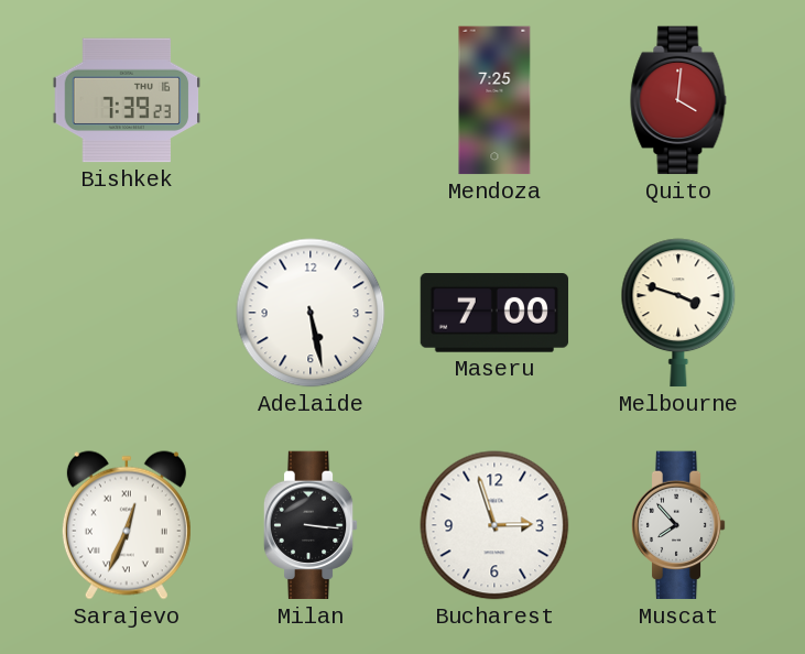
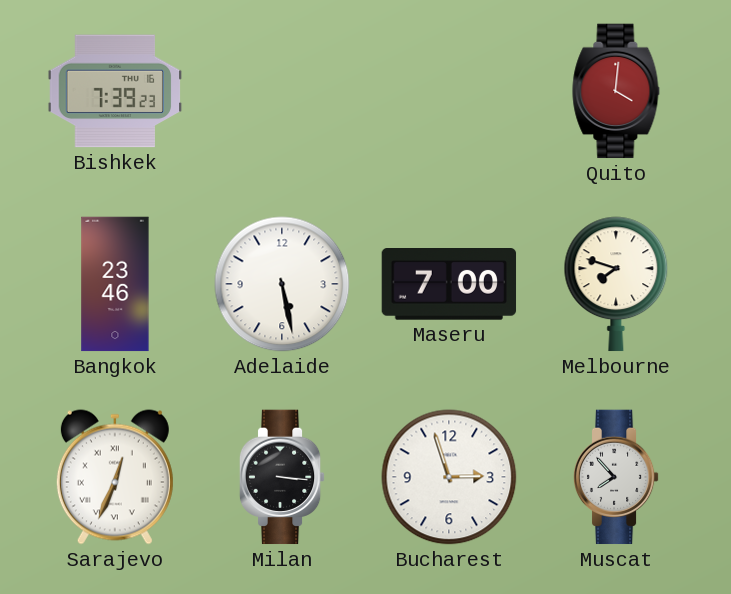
Mendoza: 7:25 -> none (494, 100)
Bangkok: none -> 23:46 (115, 284)
Melbourne: 3:48 -> 7:48 (616, 284)
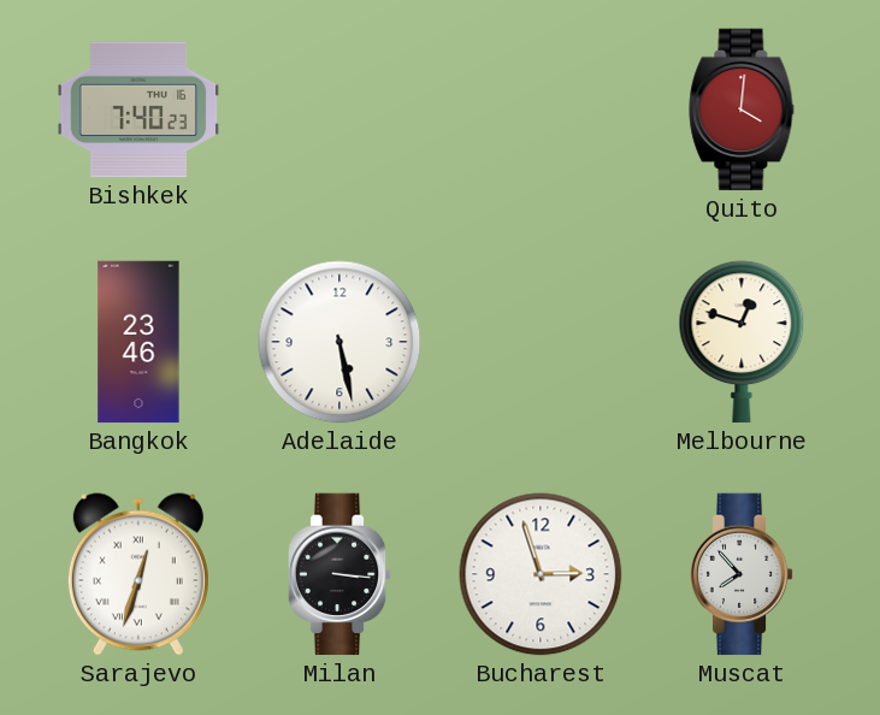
Bishkek: 7:39 -> 7:40 (138, 110)
Maseru: 7:00 -> none (449, 284)
Melbourne: 7:48 -> 12:48 (742, 342)
Sarajevo: 12:34 -> 12:33 (138, 574)
